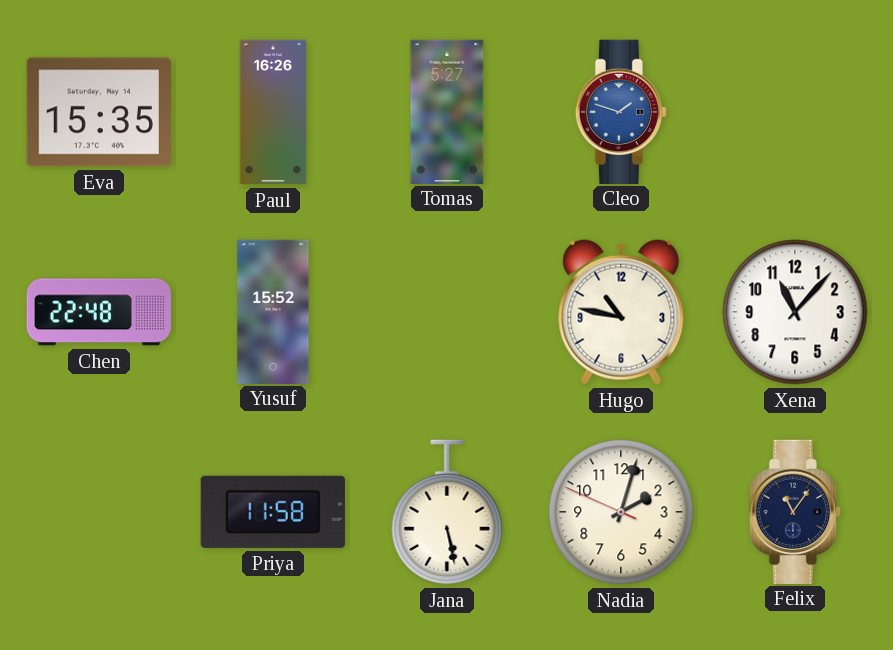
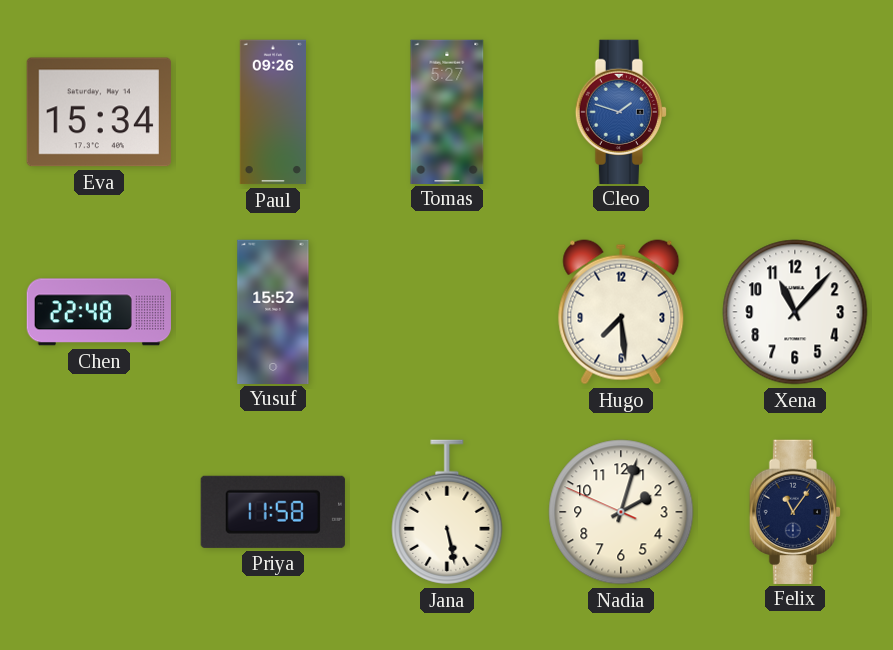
Eva: 15:35 -> 15:34 (99, 112)
Paul: 16:26 -> 09:26 (273, 112)
Hugo: 10:47 -> 7:29 (621, 312)
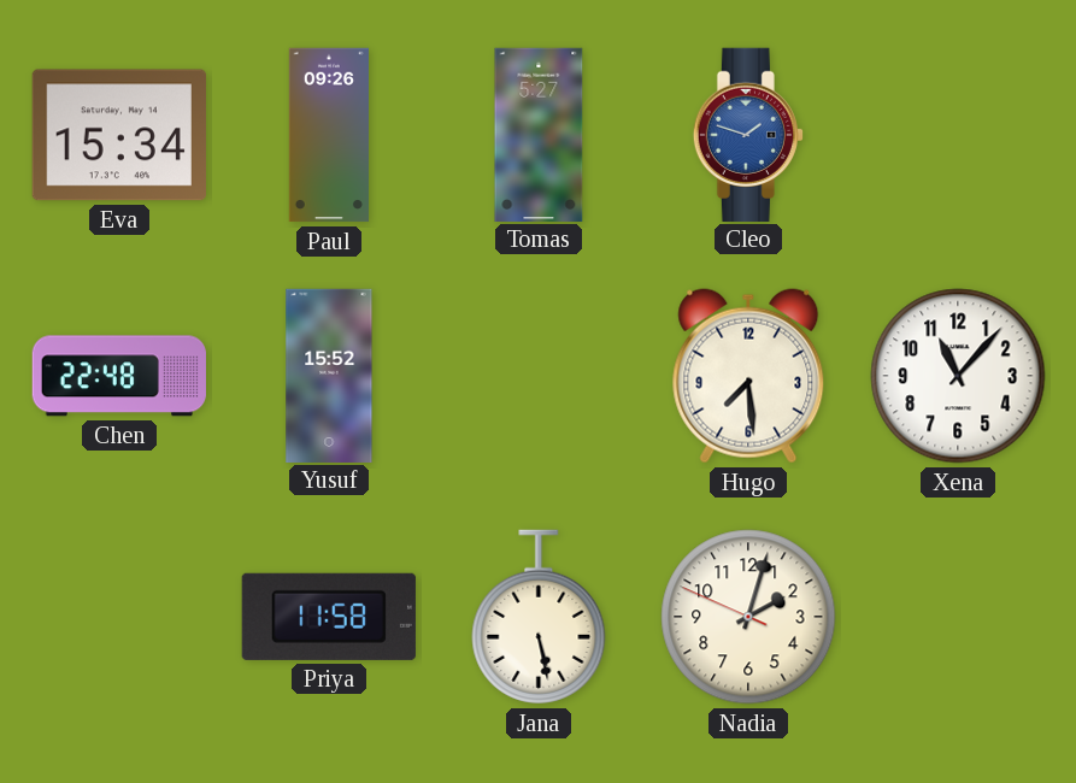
Felix: 11:06 -> none (795, 511)
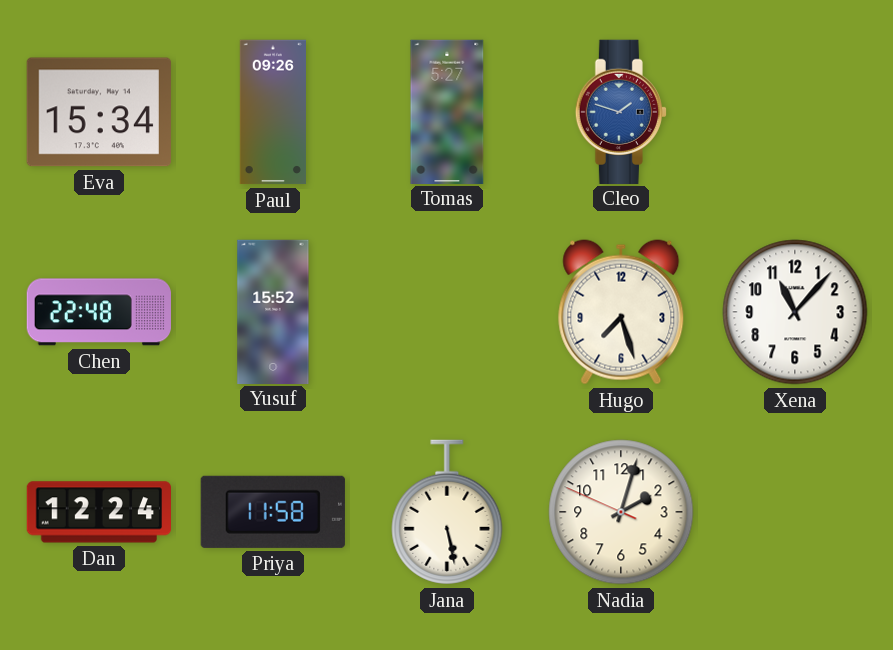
Hugo: 7:29 -> 7:27 (621, 312)
Dan: none -> 12:24 (98, 512)
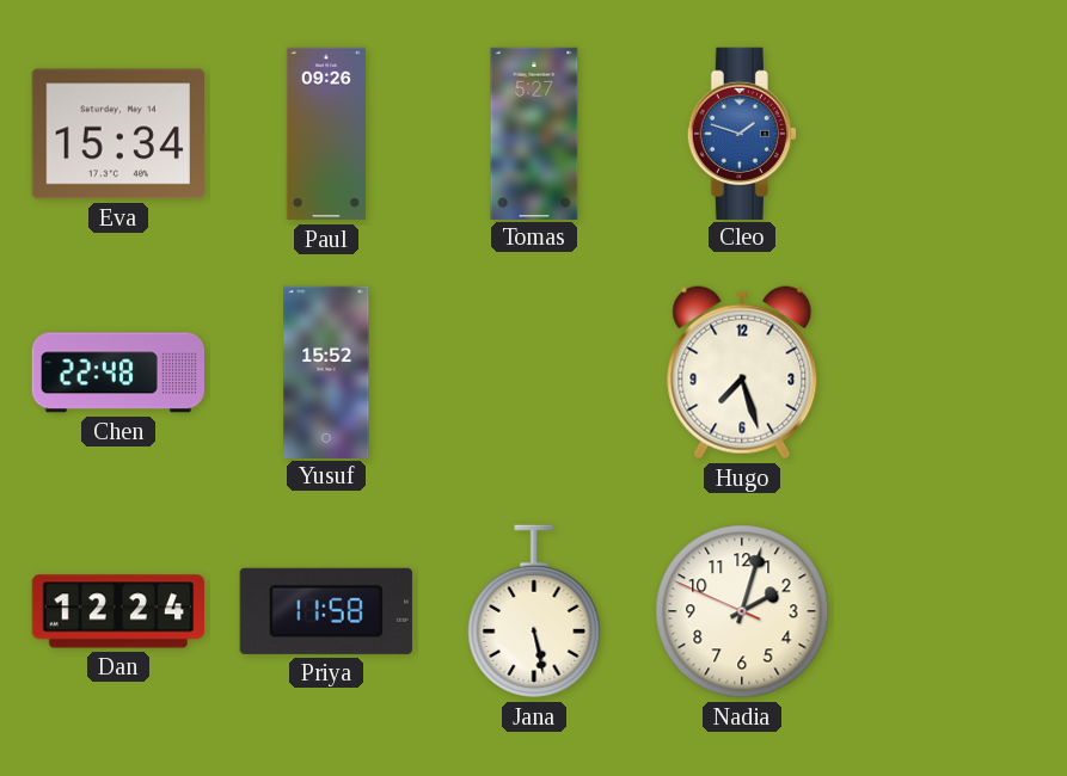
Xena: 11:07 -> none (795, 312)
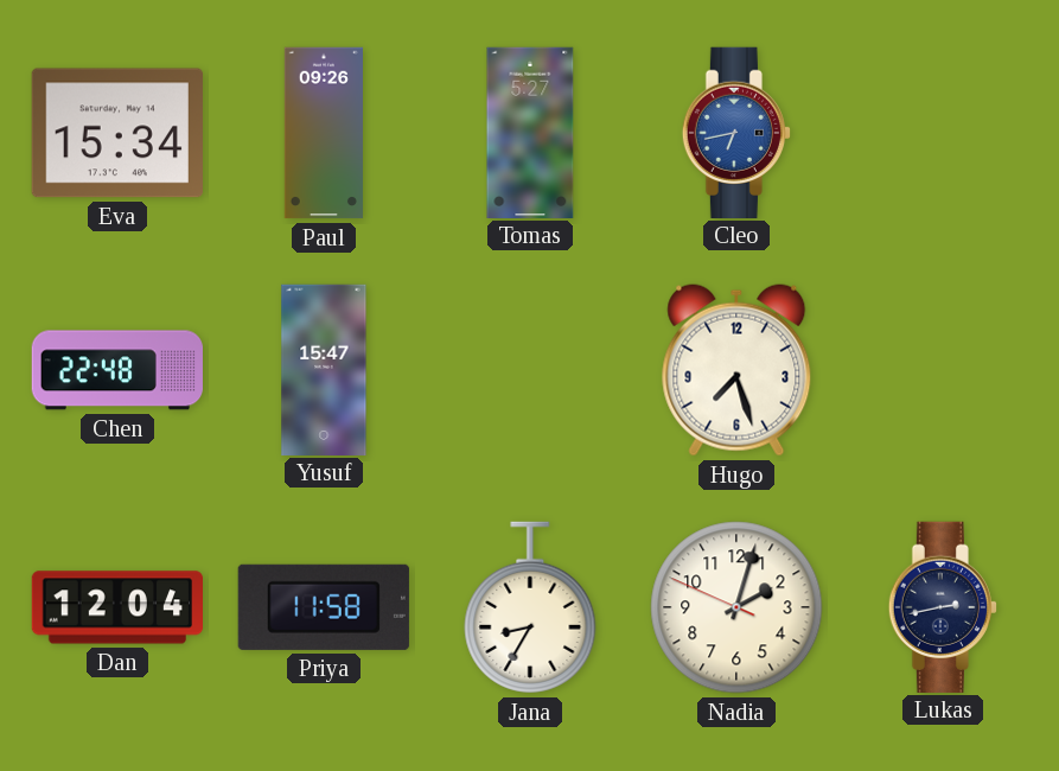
Cleo: 1:48 -> 6:43 (736, 132)
Yusuf: 15:52 -> 15:47 (324, 369)
Dan: 12:24 -> 12:04 (116, 607)
Jana: 5:28 -> 8:35 (530, 607)
Lukas: none -> 2:43 (943, 606)
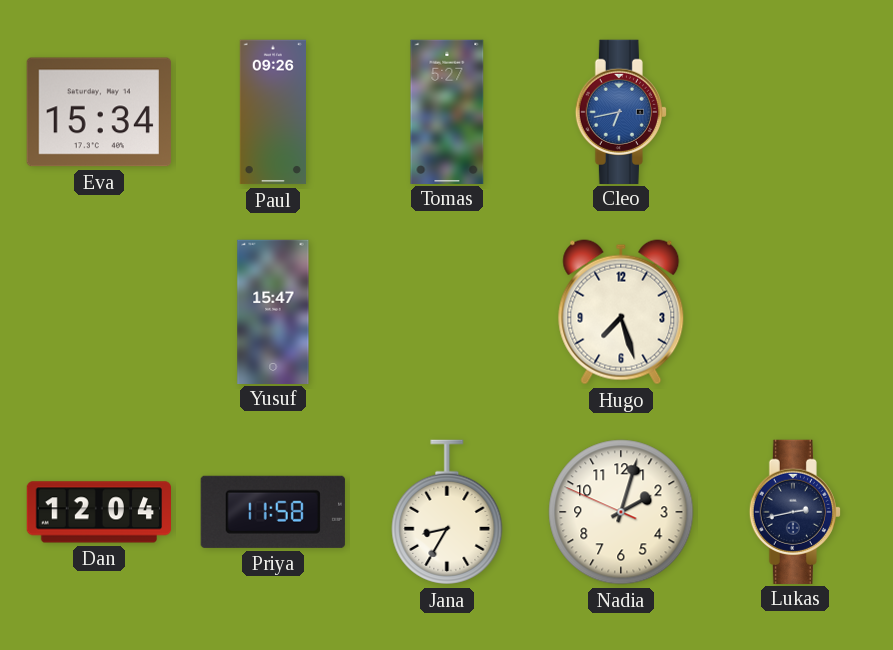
Chen: 22:48 -> none (117, 370)
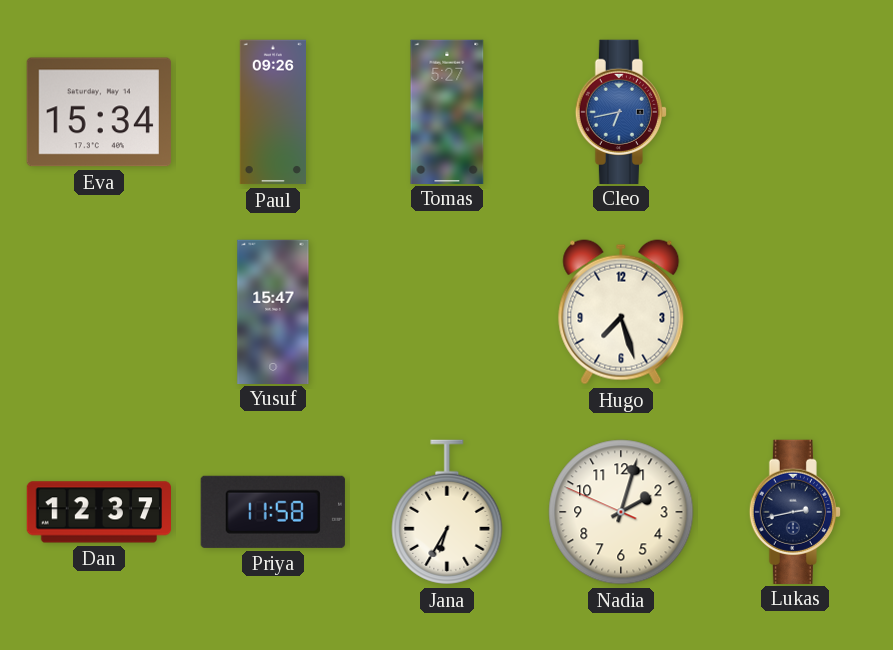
Dan: 12:04 -> 12:37 (98, 512)
Jana: 8:35 -> 6:35 (447, 512)
